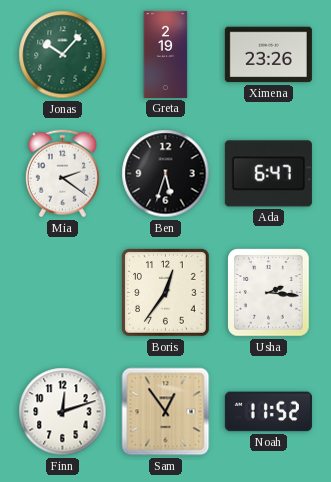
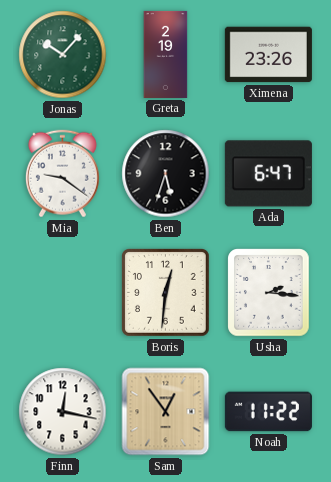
Mia: 2:21 -> 9:21 (62, 174)
Boris: 12:36 -> 12:31 (166, 293)
Finn: 12:12 -> 12:17 (63, 412)
Noah: 11:52 -> 11:22 (268, 412)
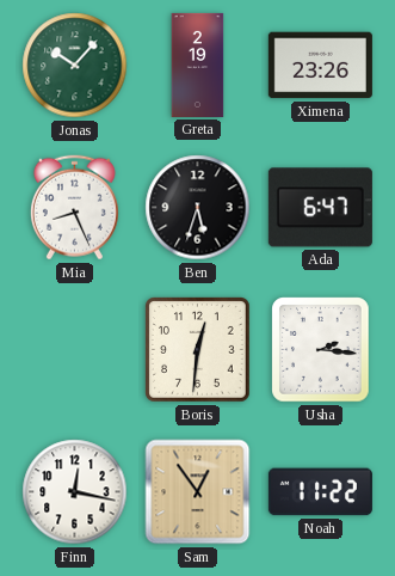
Mia: 9:21 -> 8:26 (74, 208)
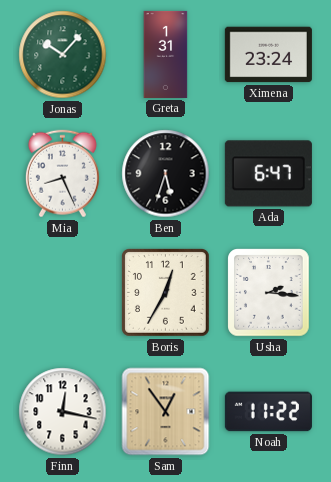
Greta: 2:19 -> 1:31 (166, 54)
Ximena: 23:26 -> 23:24 (268, 55)
Boris: 12:31 -> 12:35 (166, 293)
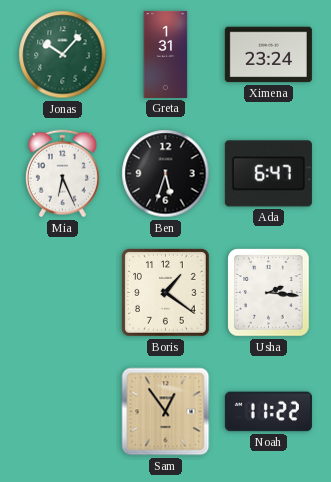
Mia: 8:26 -> 6:26 (62, 174)
Boris: 12:35 -> 1:21 (166, 293)
Finn: 12:17 -> none (63, 412)
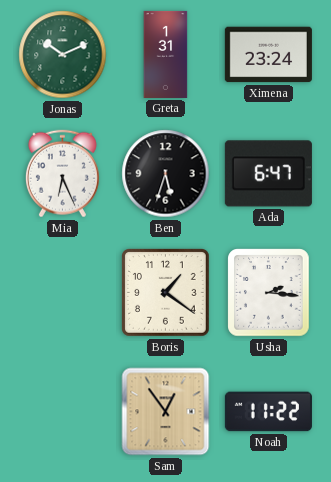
Jonas: 10:07 -> 10:11 (63, 55)
